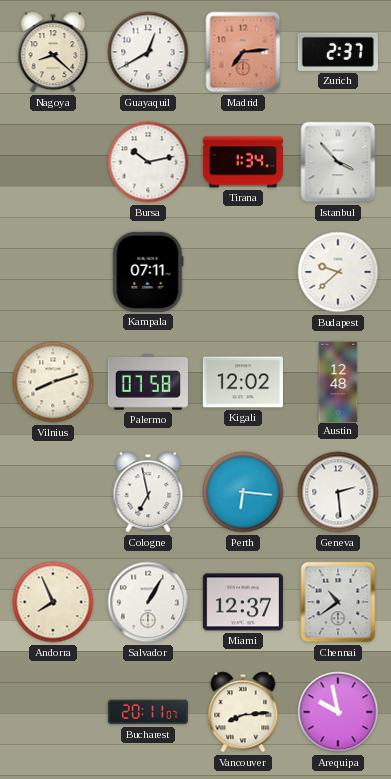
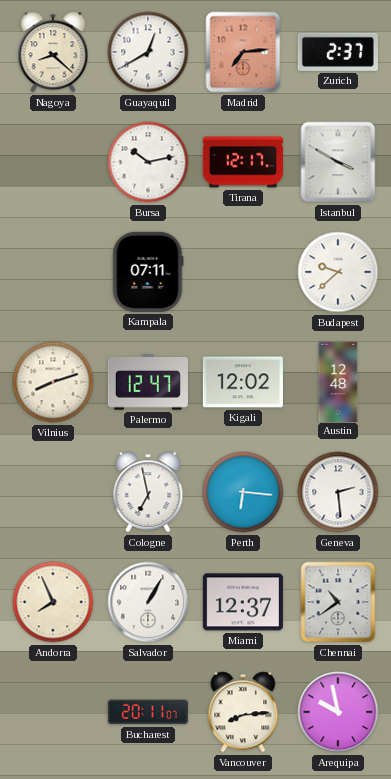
Tirana: 1:34 -> 12:17 (243, 162)
Istanbul: 3:53 -> 3:50 (338, 162)
Palermo: 07:58 -> 12:47 (148, 382)
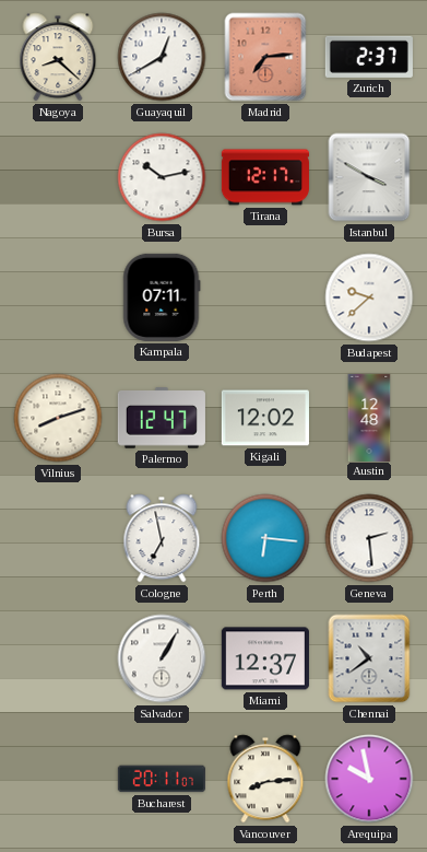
Andorra: 7:56 -> none (53, 602)
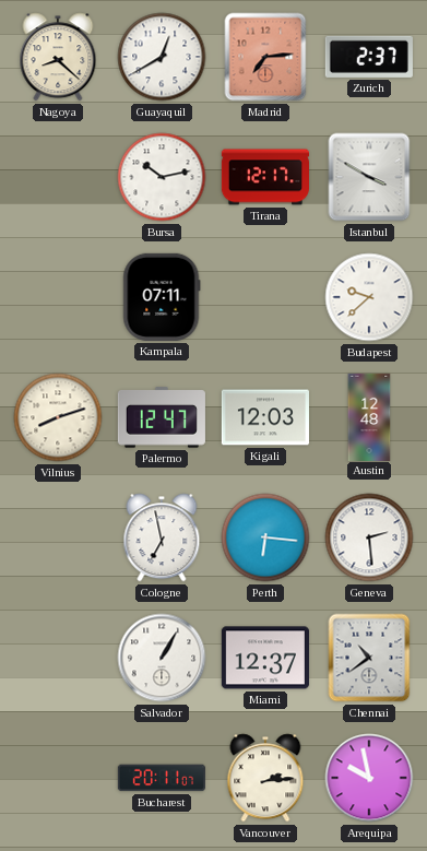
Kigali: 12:02 -> 12:03 (265, 417)
Vancouver: 8:14 -> 2:14 (265, 778)
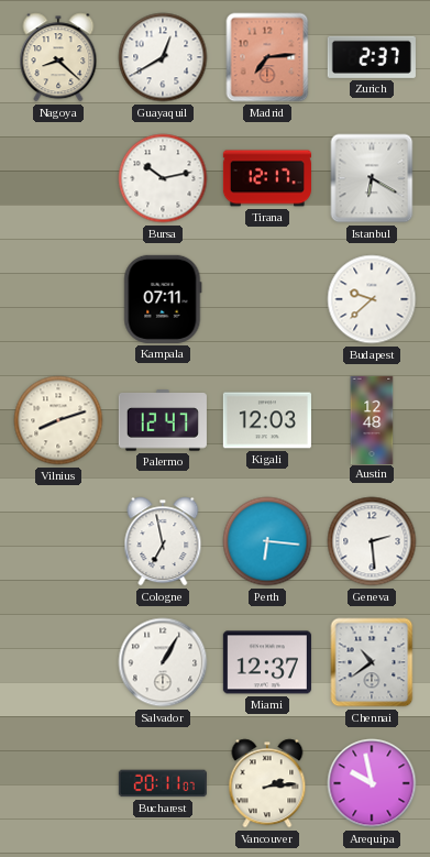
Istanbul: 3:50 -> 6:20 (372, 178)
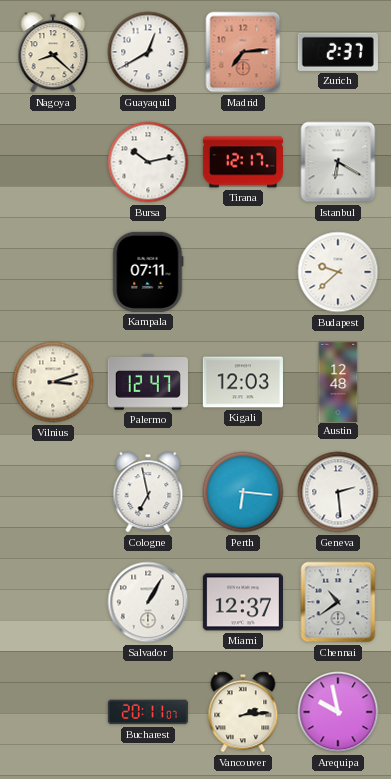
Vilnius: 8:12 -> 3:12 (53, 382)
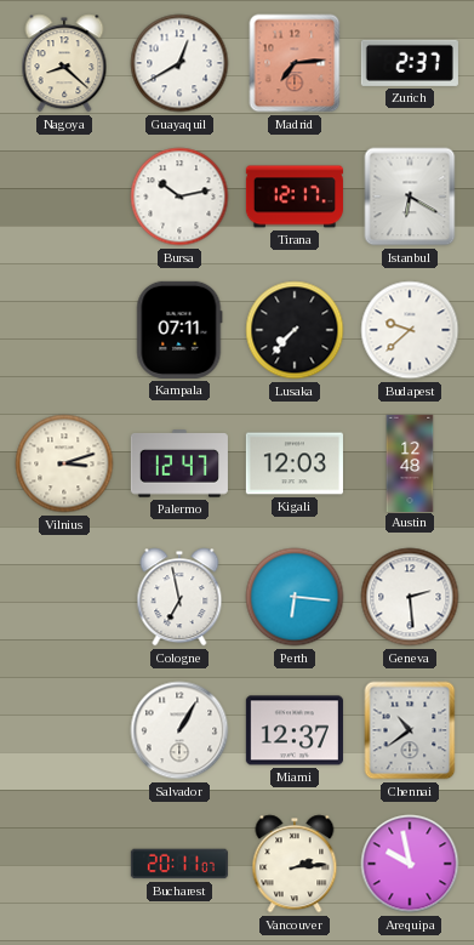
Lusaka: none -> 7:37 (295, 330)
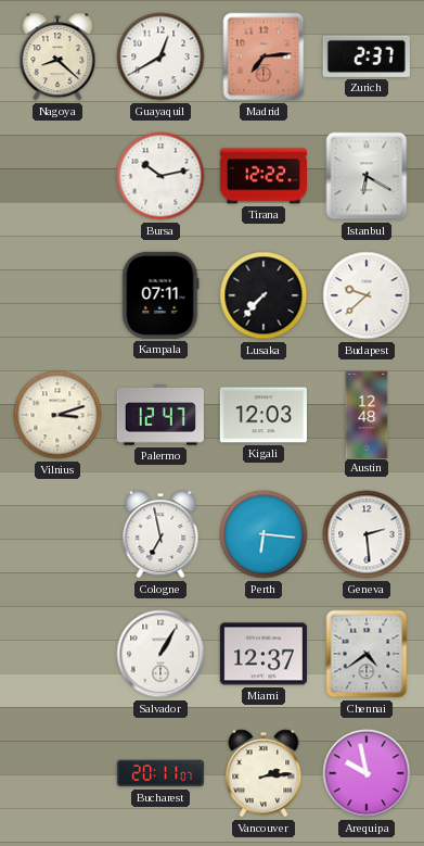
Tirana: 12:17 -> 12:22 (264, 176)
Chennai: 10:39 -> 4:39 (367, 654)
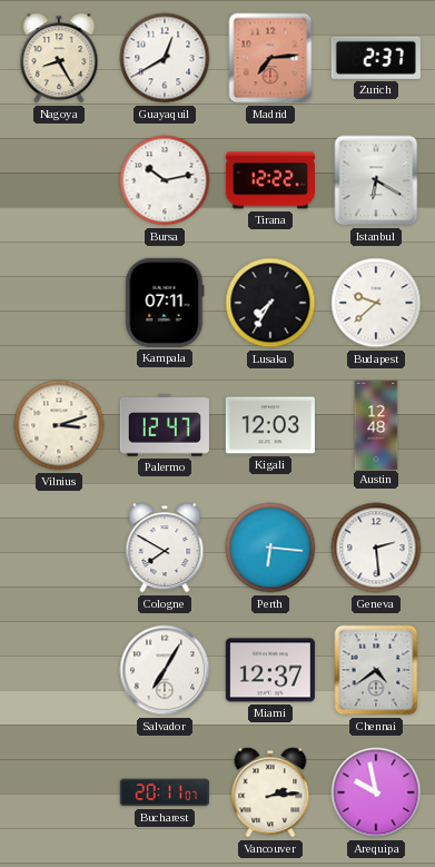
Nagoya: 8:22 -> 8:25 (59, 58)
Lusaka: 7:37 -> 7:35 (270, 303)
Cologne: 6:58 -> 7:50 (165, 548)
Salvador: 1:05 -> 7:05 (165, 670)
